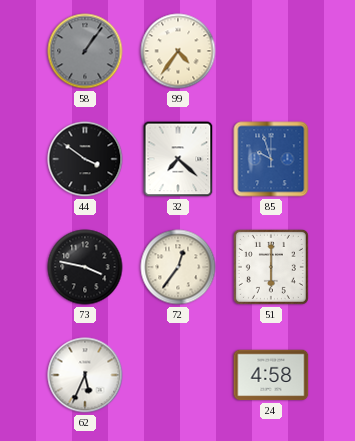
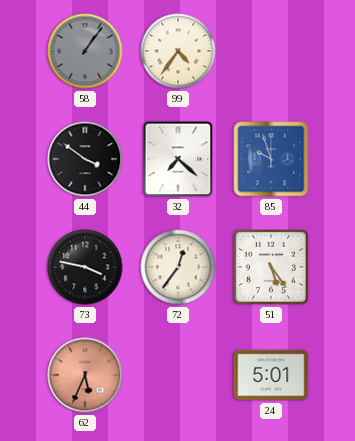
51: 6:00 -> 5:24 (271, 267)
62 dial: white -> salmon (85, 375)
24: 4:58 -> 5:01 (271, 375)
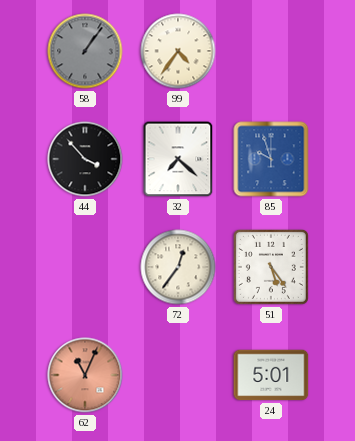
44: 3:51 -> 3:53 (85, 159)
73: 3:47 -> none (85, 267)
62: 5:34 -> 11:04 (85, 375)
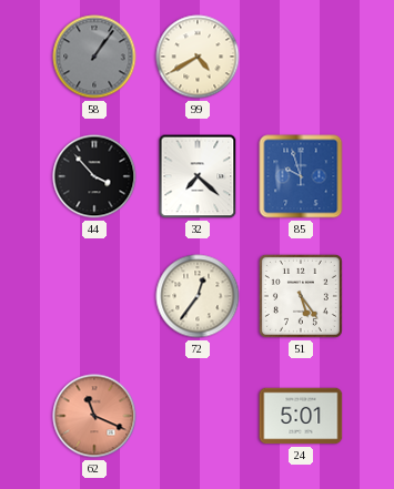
99: 4:36 -> 4:40 (198, 57)
62: 11:04 -> 11:19 (94, 416)
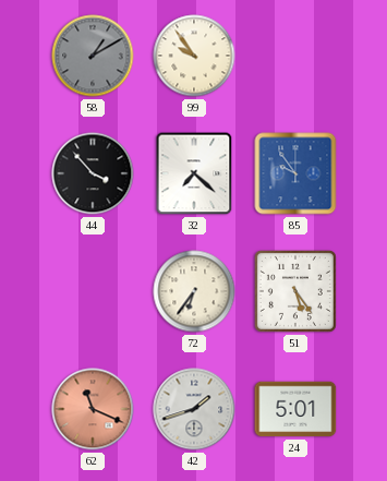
58: 1:06 -> 1:10 (93, 56)
99: 4:40 -> 9:54 (194, 56)
85: 9:57 -> 9:54 (295, 173)
72: 12:36 -> 6:36 (194, 291)
42: none -> 1:42 (194, 409)
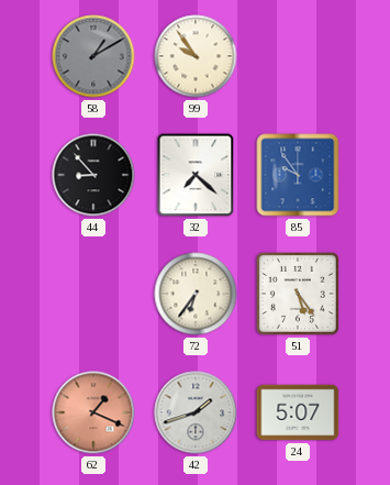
44: 3:53 -> 8:53 (93, 175)
62: 11:19 -> 1:19 (93, 412)
24: 5:01 -> 5:07 (298, 412)
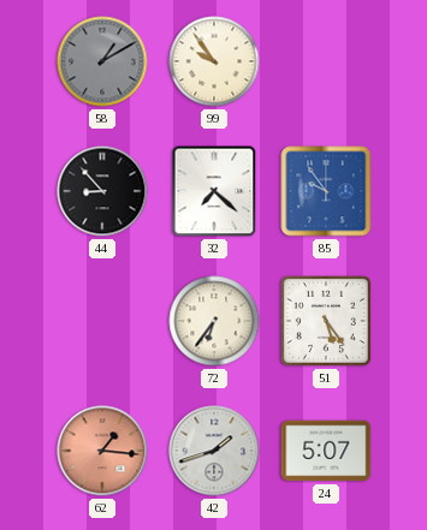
62: 1:19 -> 1:16 (102, 451)
